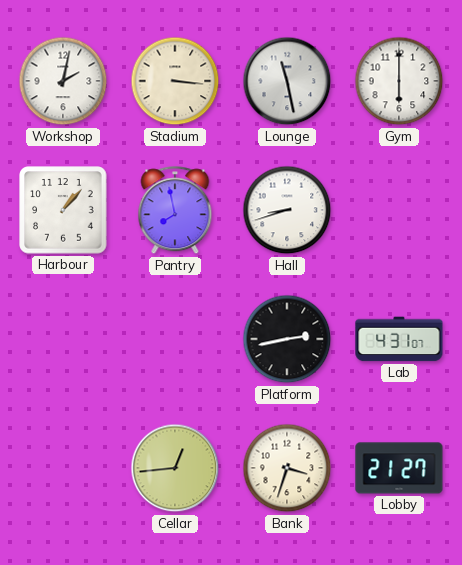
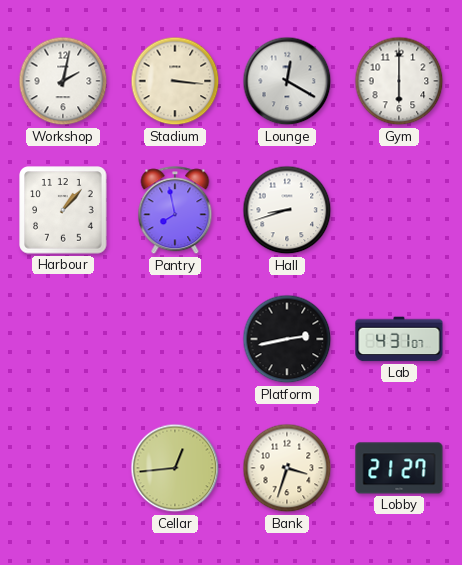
Lounge: 11:28 -> 12:20 (287, 81)
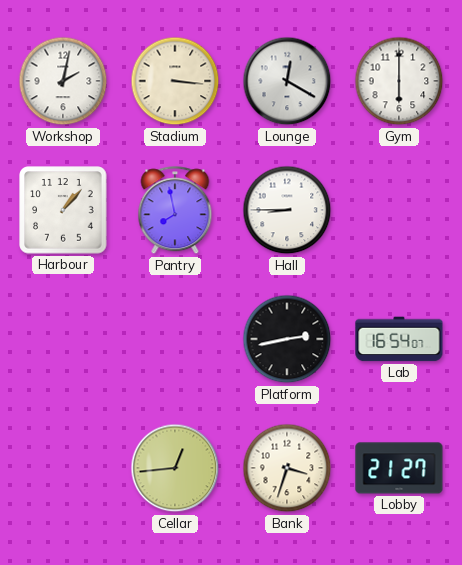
Hall: 8:42 -> 8:45 (287, 210)
Lab: 4:31 -> 16:54 (399, 339)
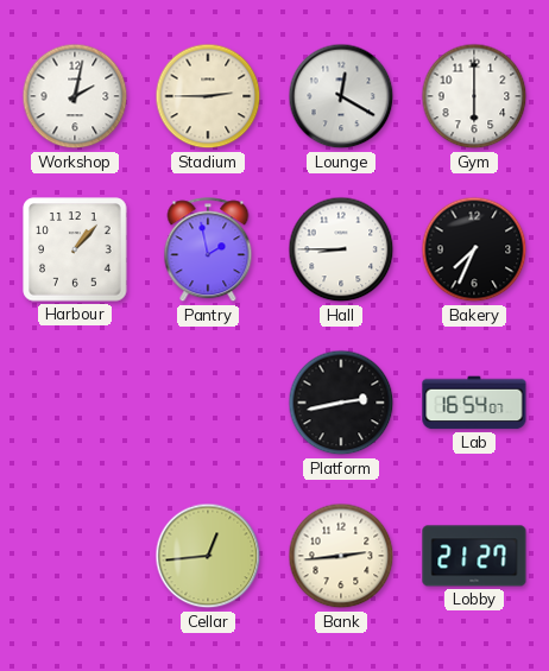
Stadium: 3:16 -> 2:45 (208, 96)
Pantry: 7:58 -> 1:58 (208, 251)
Bakery: none -> 7:34 (474, 249)
Bank: 3:33 -> 2:44 (341, 556)
